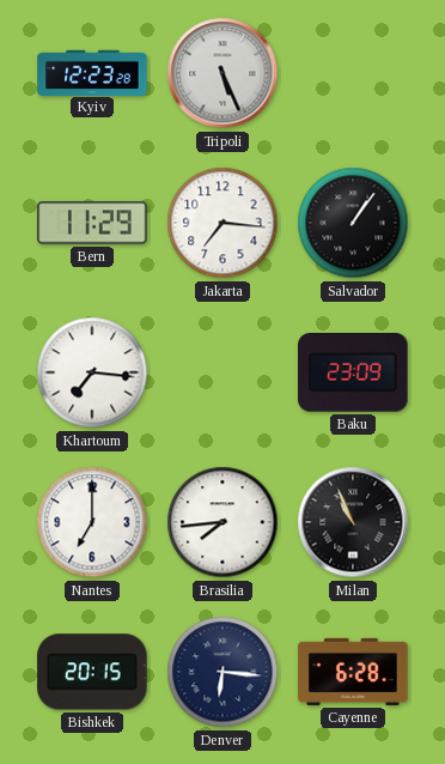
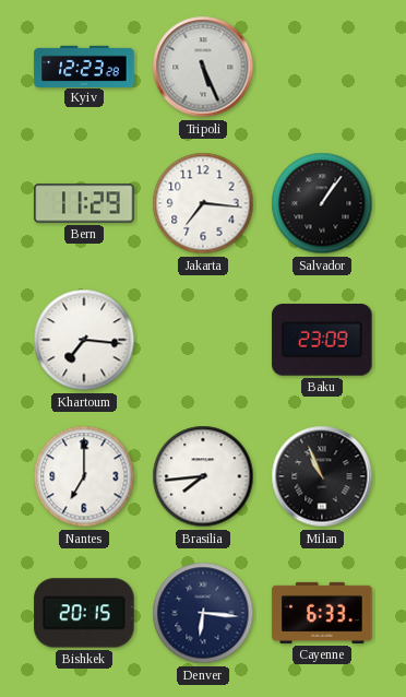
Cayenne: 6:28 -> 6:33 (322, 613)
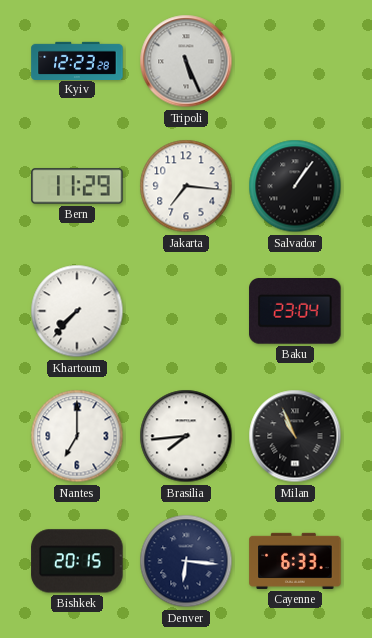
Khartoum: 7:16 -> 7:37 (77, 311)
Baku: 23:09 -> 23:04 (295, 312)
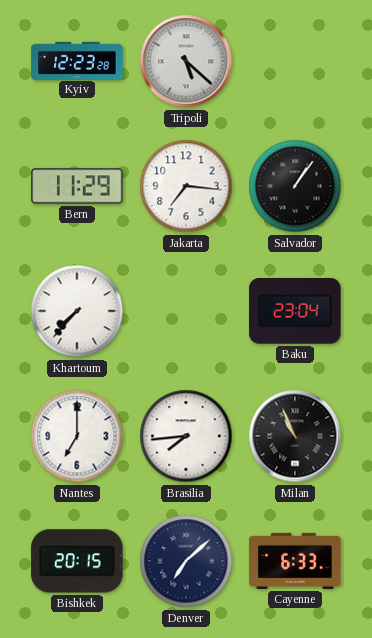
Tripoli: 5:26 -> 5:22 (186, 61)
Denver: 6:16 -> 7:08 (186, 561)
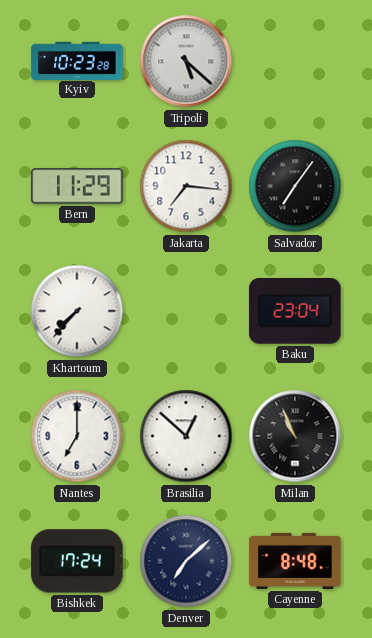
Kyiv: 12:23 -> 10:23 (77, 60)
Salvador: 1:06 -> 7:06 (295, 186)
Brasilia: 7:44 -> 12:52 (186, 436)
Bishkek: 20:15 -> 17:24 (77, 561)
Cayenne: 6:33 -> 8:48 (295, 561)
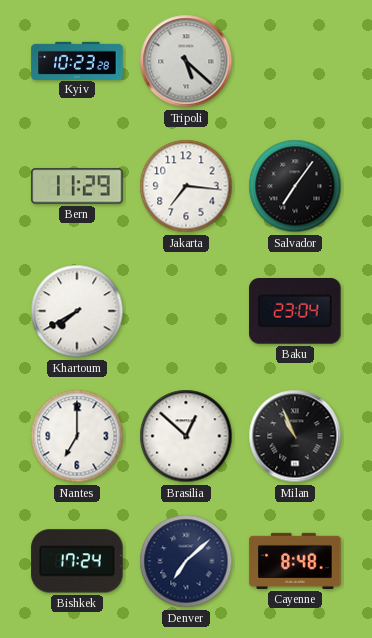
Khartoum: 7:37 -> 7:40 (77, 311)
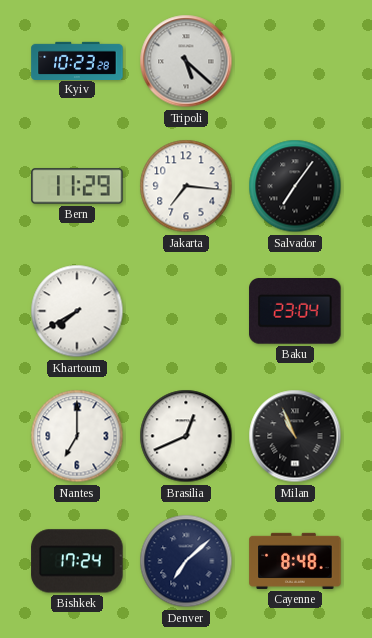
Brasilia: 12:52 -> 12:41 (186, 436)
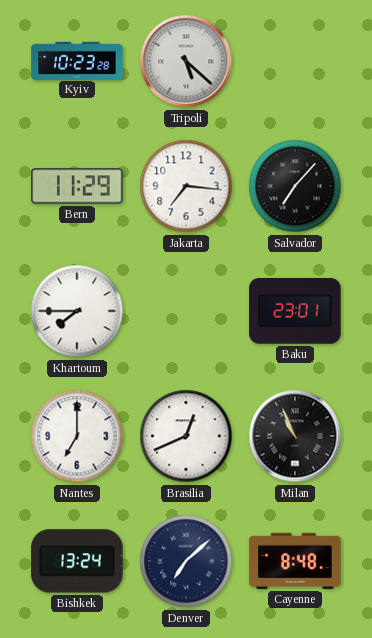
Salvador: 7:06 -> 7:07 (295, 186)
Khartoum: 7:40 -> 7:45 (77, 311)
Baku: 23:04 -> 23:01 (295, 312)
Bishkek: 17:24 -> 13:24 (77, 561)
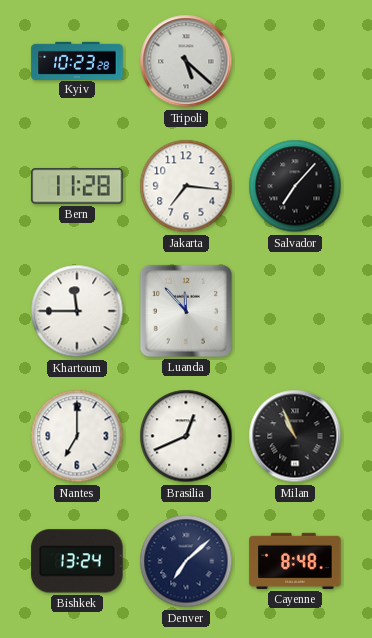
Bern: 11:29 -> 11:28 (77, 186)
Khartoum: 7:45 -> 11:45 (77, 311)
Luanda: none -> 11:53 (186, 311)
Baku: 23:01 -> none (295, 312)
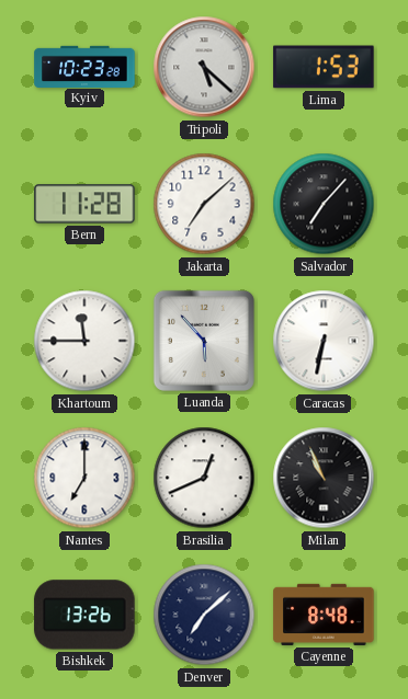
Lima: none -> 1:53 (324, 67)
Jakarta: 7:16 -> 7:08 (204, 204)
Luanda: 11:53 -> 5:53 (204, 341)
Caracas: none -> 6:32 (324, 341)
Bishkek: 13:24 -> 13:26 (84, 615)
